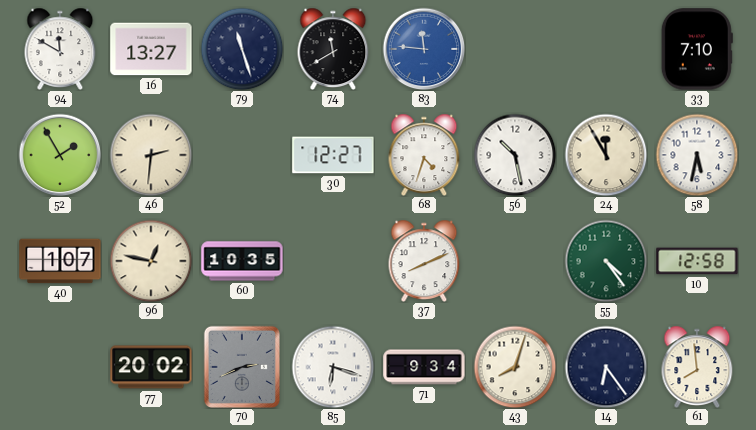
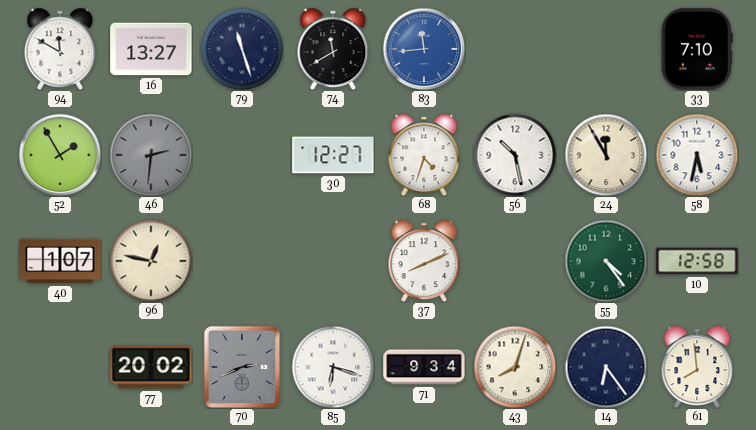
83: 11:46 -> 11:44 (424, 49)
46 dial: cream -> grey (151, 155)
60: 10:35 -> none (242, 261)
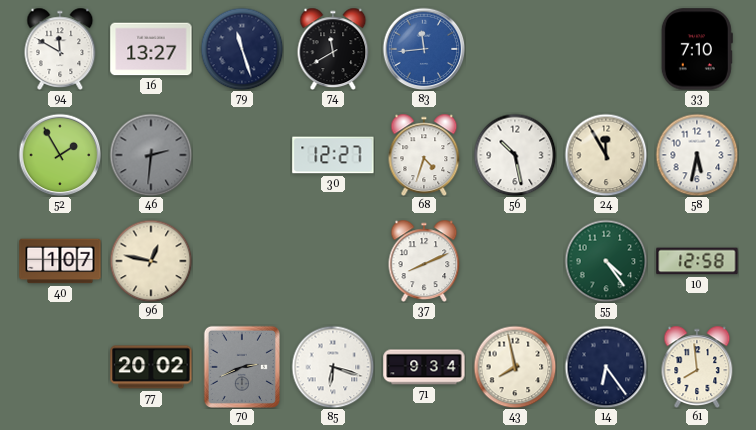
43: 8:03 -> 7:58 (515, 367)
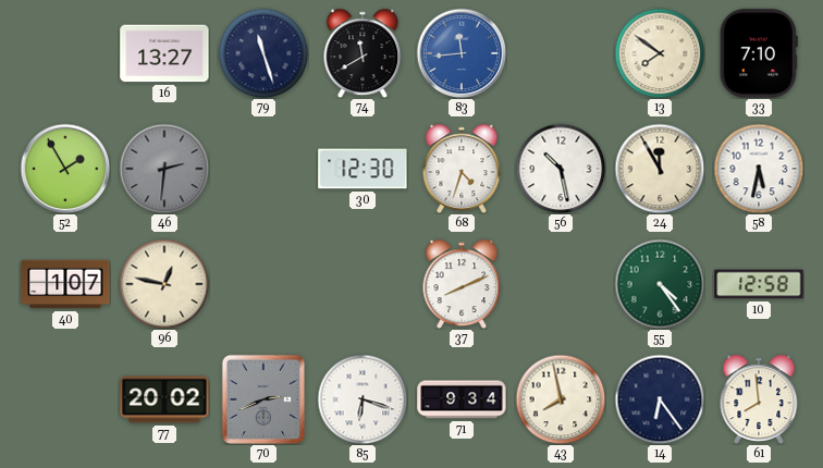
94: 11:50 -> none (60, 49)
13: none -> 7:51 (660, 53)
30: 12:27 -> 12:30 (363, 169)
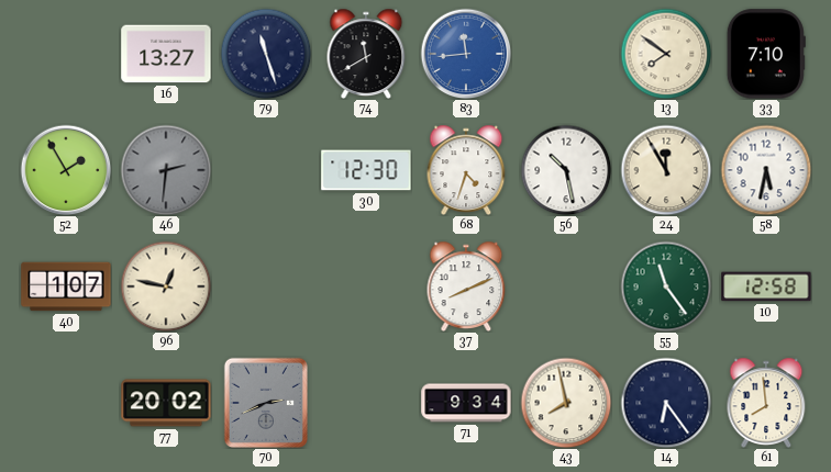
55: 4:24 -> 11:24 (666, 286)
85: 6:18 -> none (363, 399)
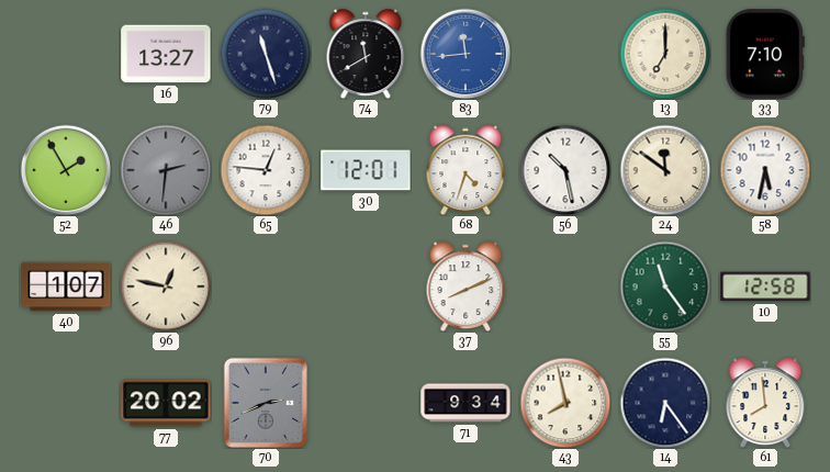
13: 7:51 -> 7:00 (665, 54)
65: none -> 12:46 (266, 170)
30: 12:30 -> 12:01 (366, 170)
24: 11:55 -> 11:51 (665, 170)
